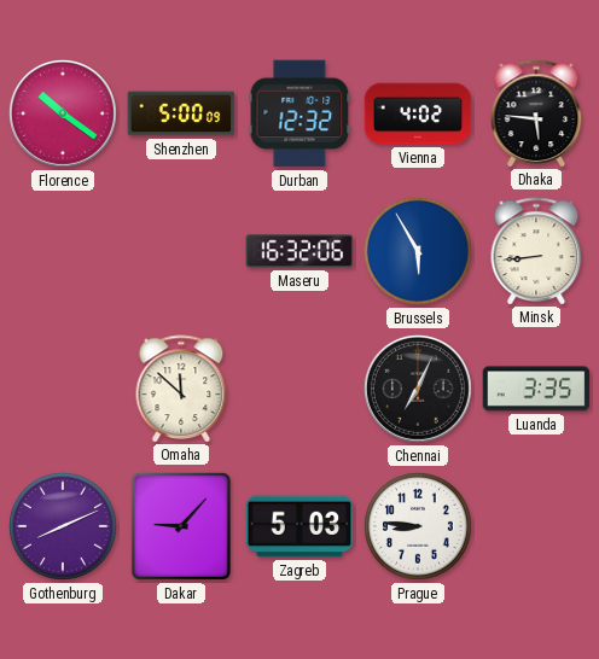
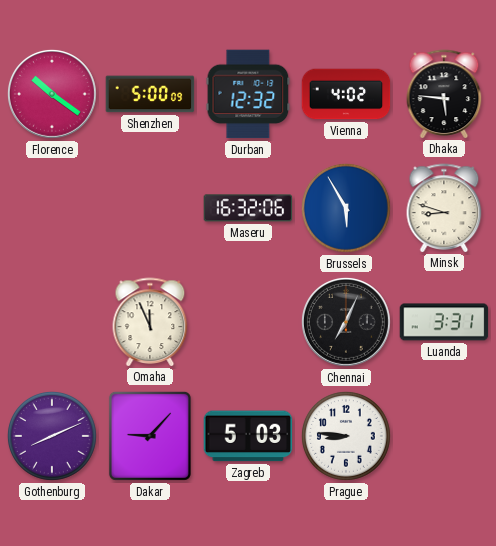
Minsk: 8:44 -> 8:48 (444, 208)
Omaha: 11:52 -> 11:56 (150, 322)
Luanda: 3:35 -> 3:31 (444, 322)
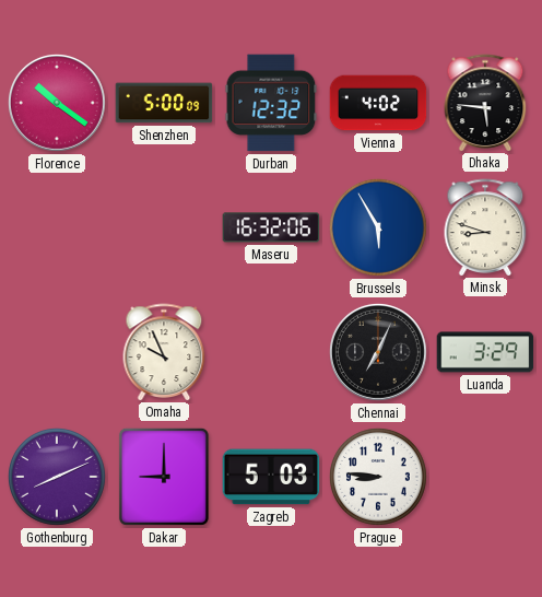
Omaha: 11:56 -> 9:56 (164, 352)
Luanda: 3:31 -> 3:29 (485, 352)
Dakar: 9:07 -> 9:00 (164, 477)
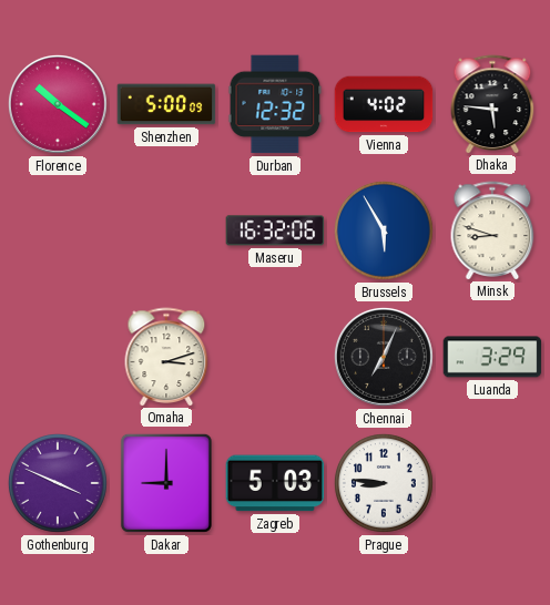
Omaha: 9:56 -> 3:12 (166, 357)
Gothenburg: 8:11 -> 3:49 (58, 483)
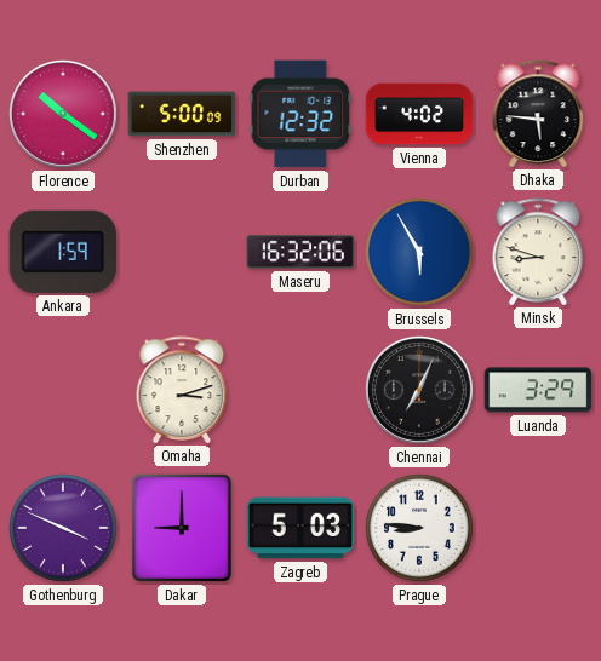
Ankara: none -> 1:59 (62, 252)
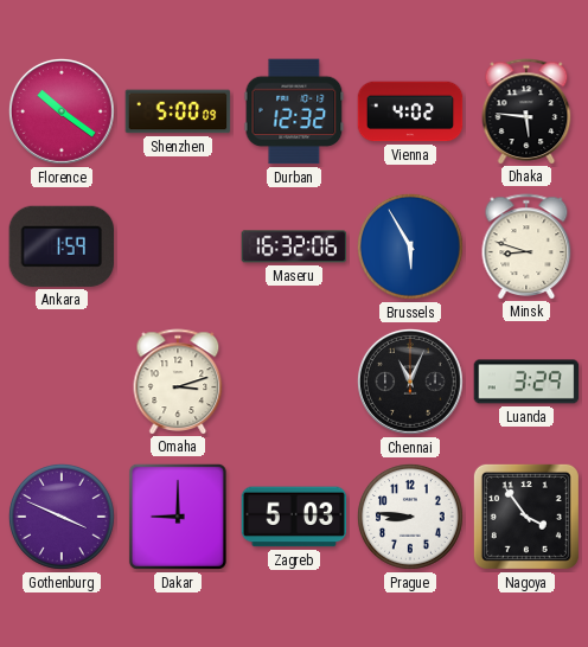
Chennai: 7:04 -> 11:04 (410, 382)
Nagoya: none -> 3:54 (526, 517)
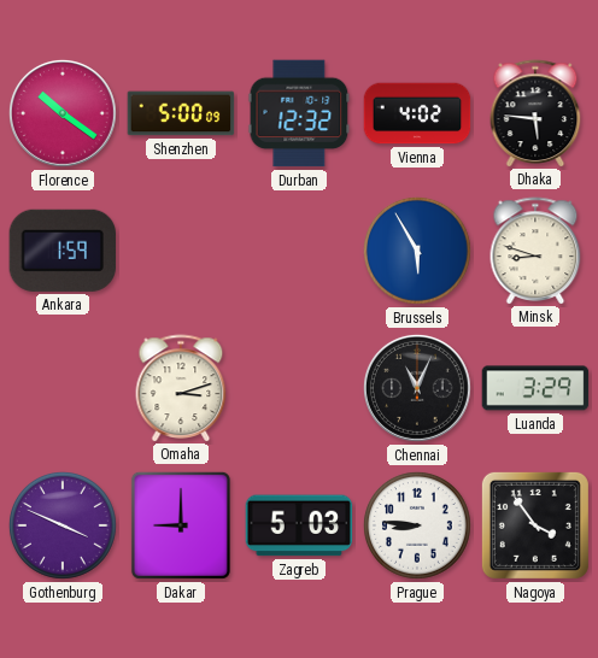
Maseru: 16:32 -> none (294, 246)
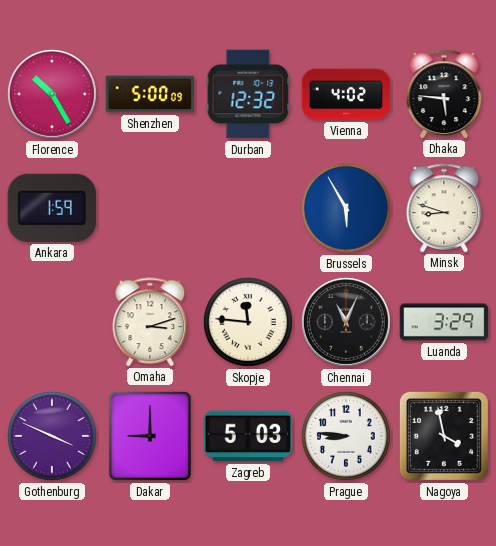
Florence: 10:21 -> 10:25 (52, 94)
Skopje: none -> 11:46 (248, 322)
Nagoya: 3:54 -> 3:58 (444, 436)
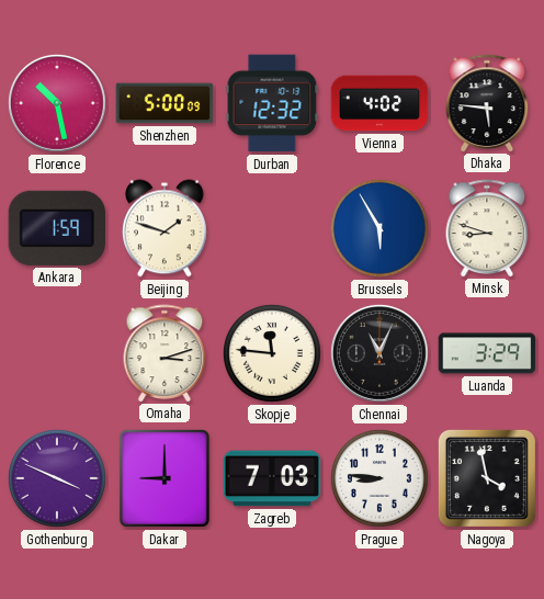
Florence: 10:25 -> 10:28 (57, 103)
Beijing: none -> 1:48 (166, 228)
Zagreb: 5:03 -> 7:03 (272, 478)
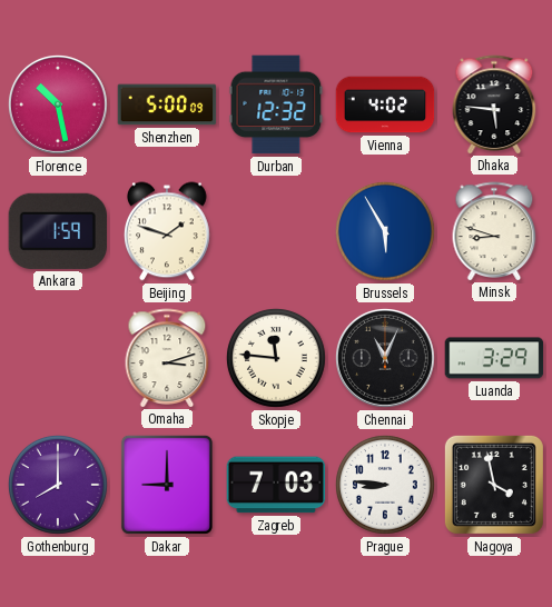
Gothenburg: 3:49 -> 8:00 (58, 485)
